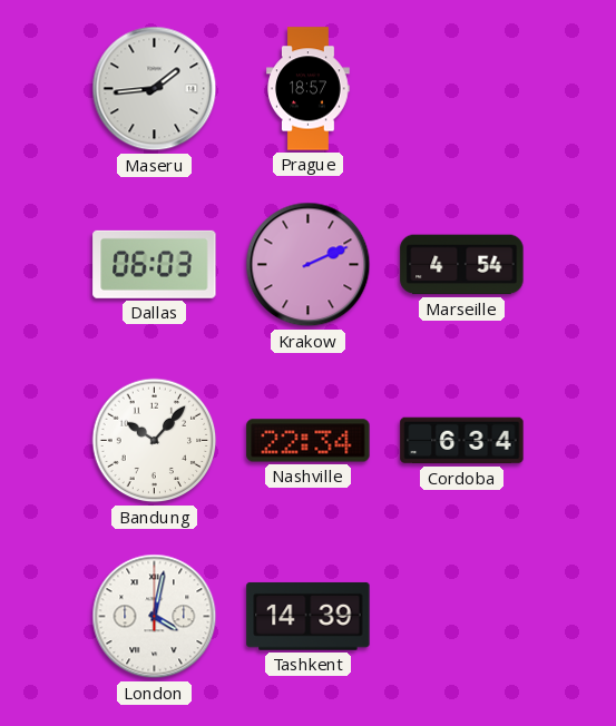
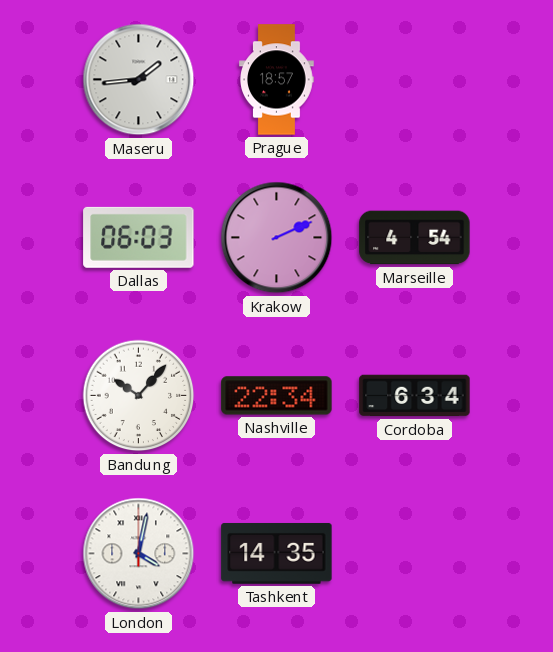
Tashkent: 14:39 -> 14:35 (277, 553)
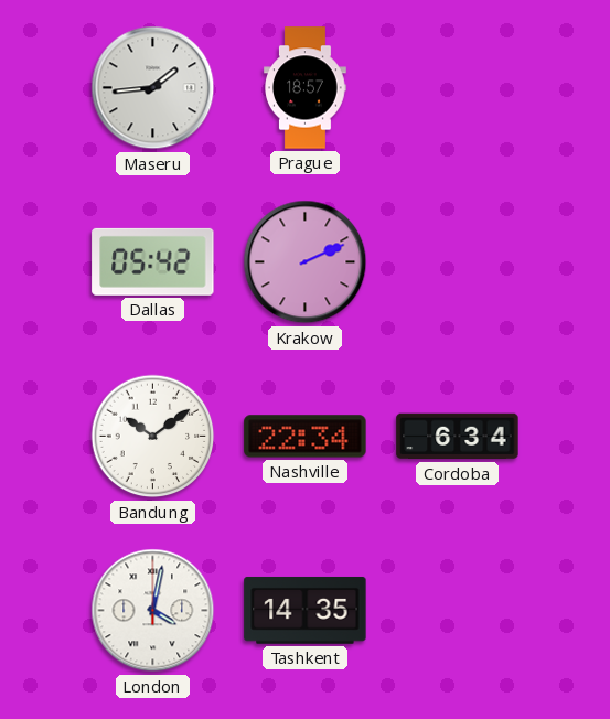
Dallas: 06:03 -> 05:42 (153, 261)
Marseille: 4:54 -> none (415, 238)
Bandung: 10:07 -> 10:09 (153, 437)
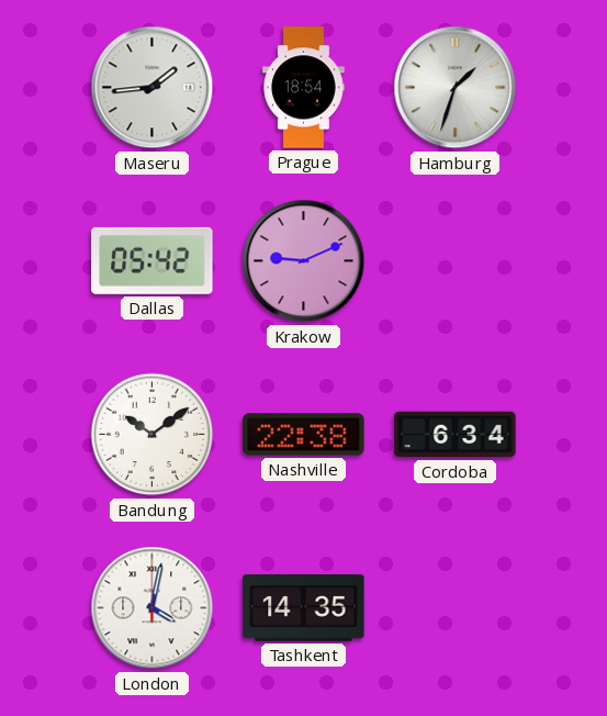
Prague: 18:57 -> 18:54 (304, 88)
Hamburg: none -> 1:33 (456, 88)
Krakow: 2:11 -> 9:11 (304, 261)
Nashville: 22:34 -> 22:38 (304, 435)
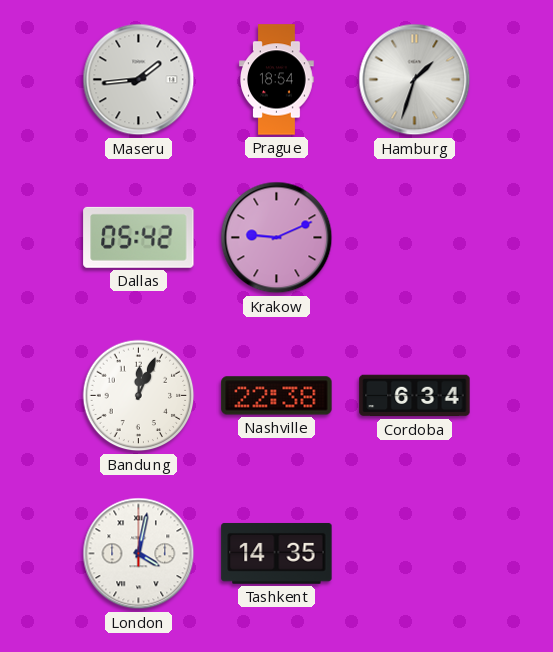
Bandung: 10:09 -> 12:04 (139, 396)
